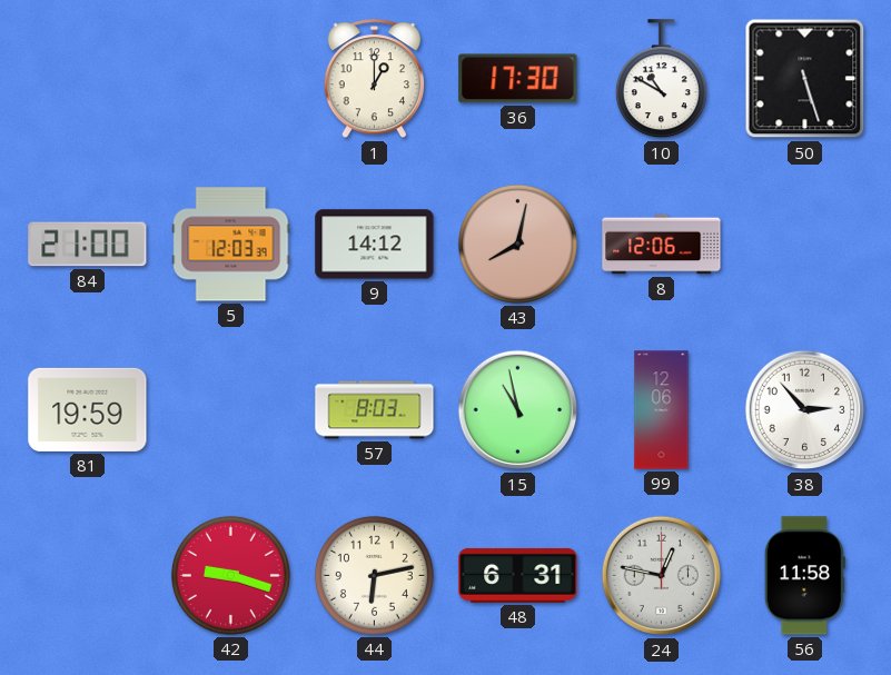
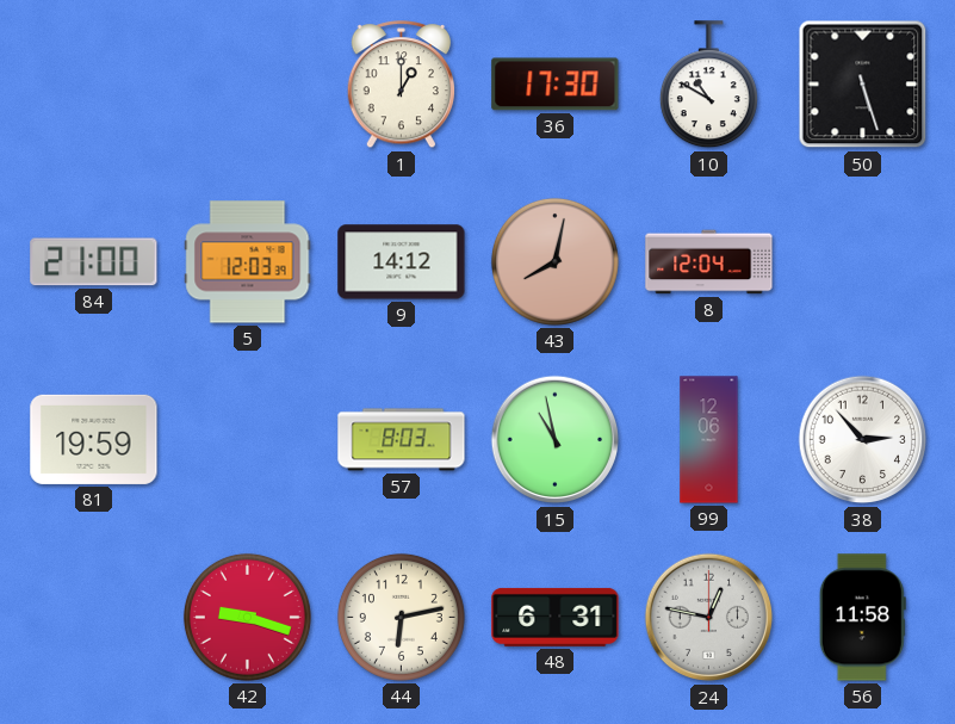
8: 12:06 -> 12:04 (709, 262)
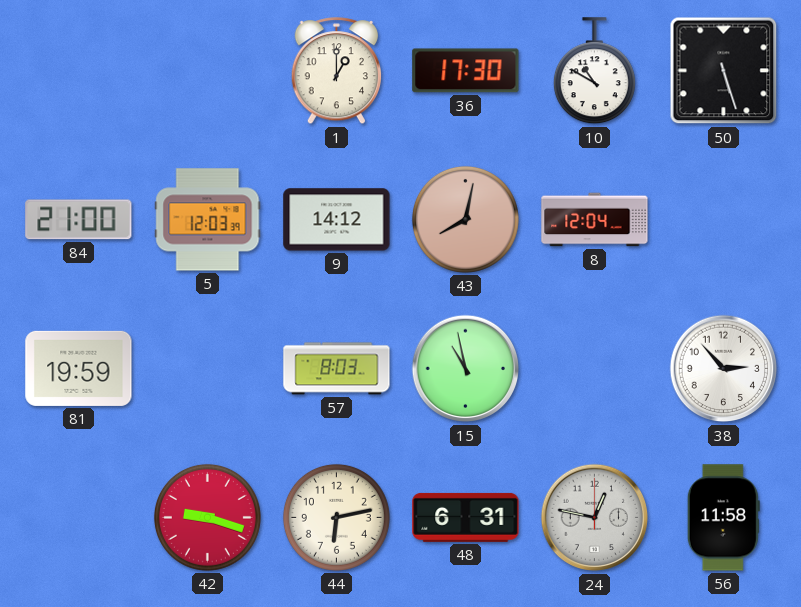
99: 12:06 -> none (709, 440)
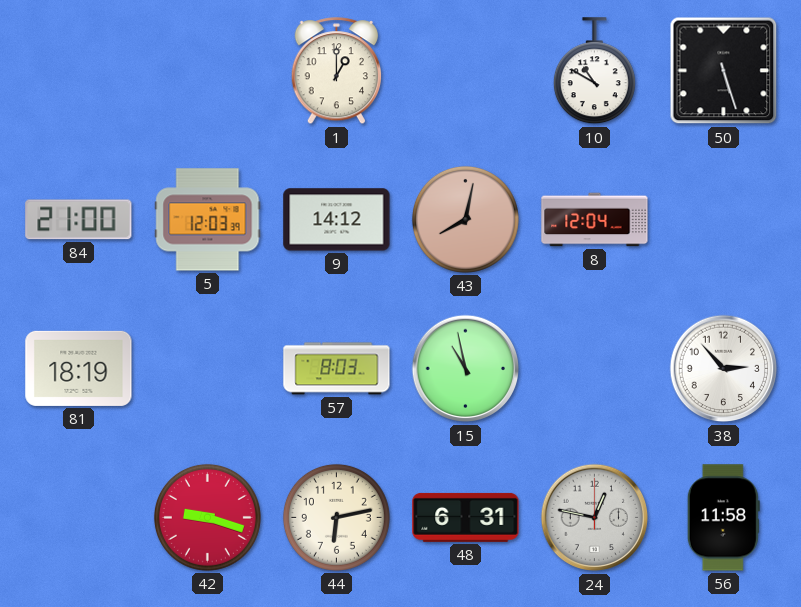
36: 17:30 -> none (466, 71)
81: 19:59 -> 18:19 (79, 368)
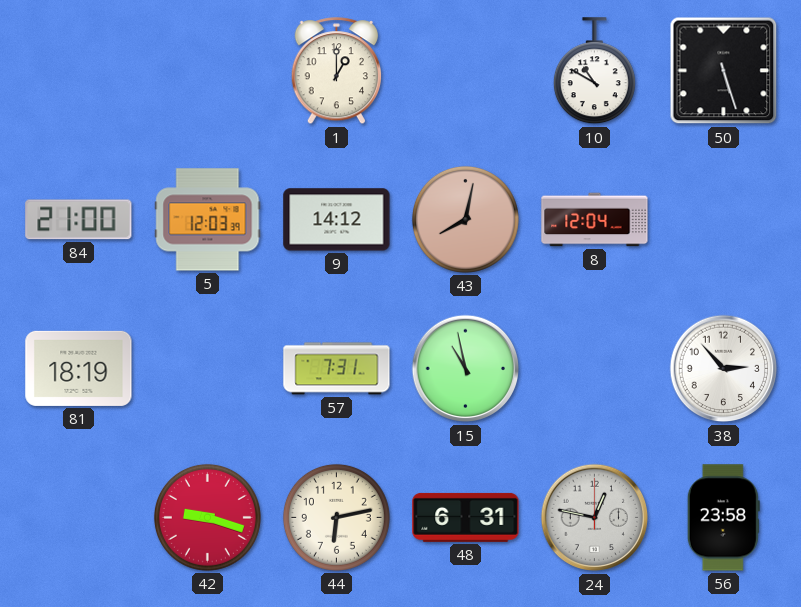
57: 8:03 -> 7:31 (337, 369)
56: 11:58 -> 23:58 (723, 518)
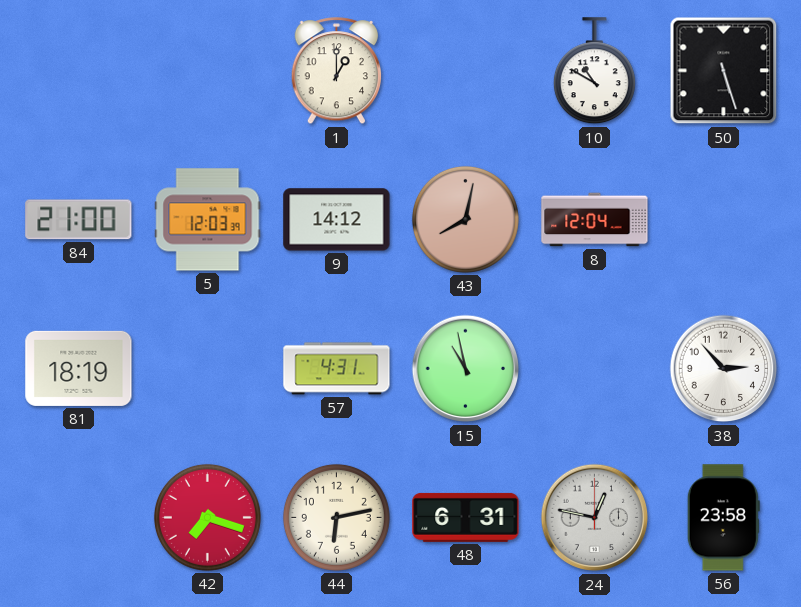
57: 7:31 -> 4:31 (337, 369)
42: 9:18 -> 7:18 (207, 517)
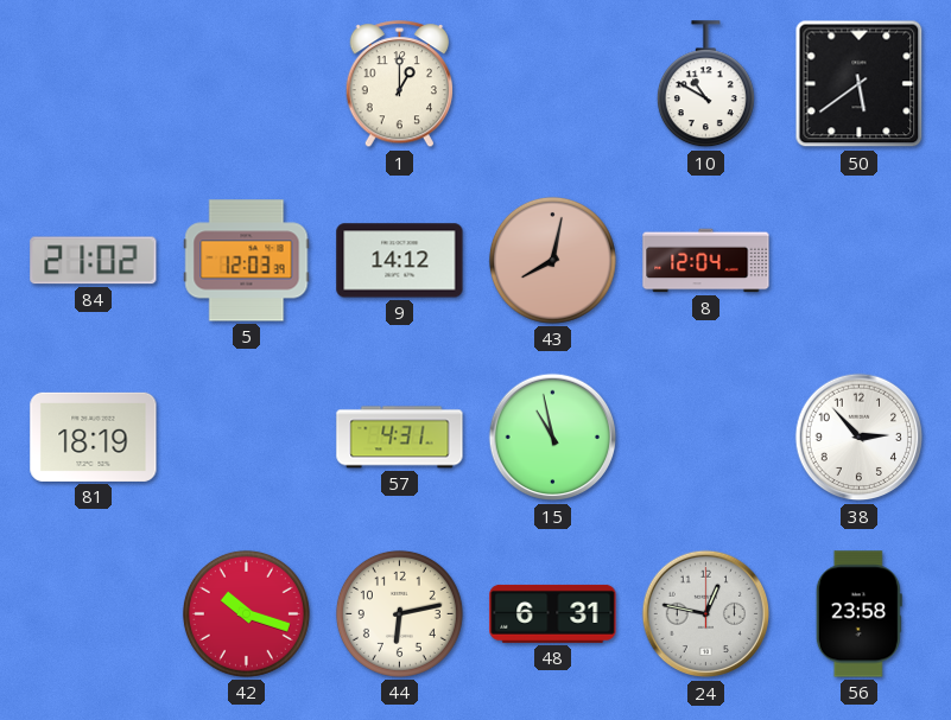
50: 5:27 -> 5:39 (860, 84)
84: 21:00 -> 21:02 (94, 261)
42: 7:18 -> 10:18 (246, 613)
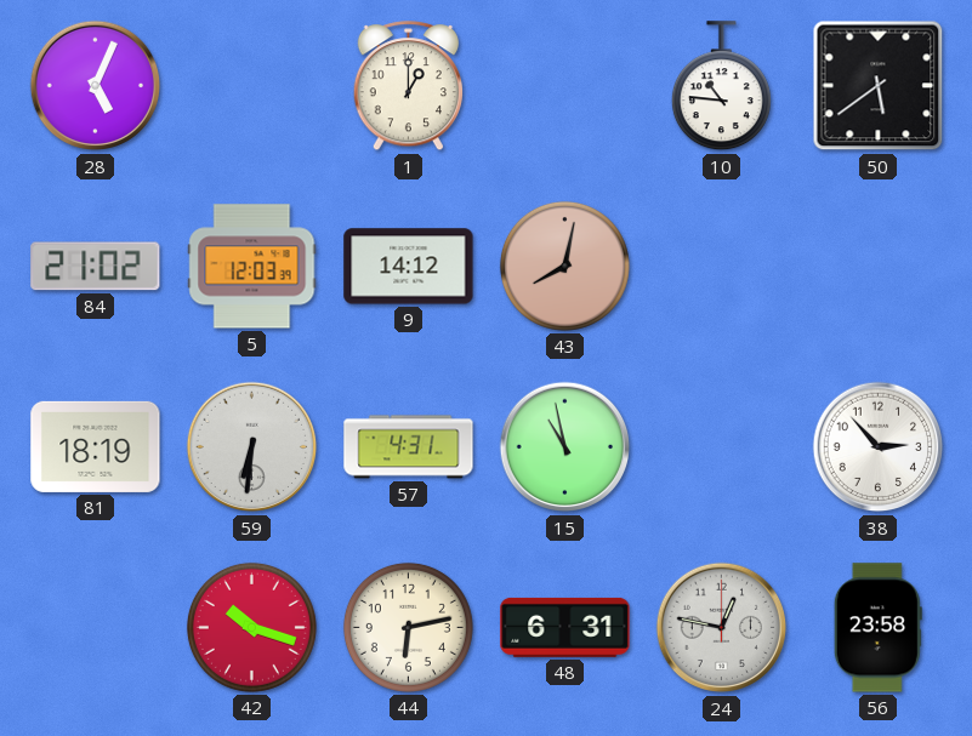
28: none -> 5:04 (96, 86)
10: 10:50 -> 10:46 (721, 86)
8: 12:04 -> none (706, 261)
59: none -> 6:31 (252, 447)
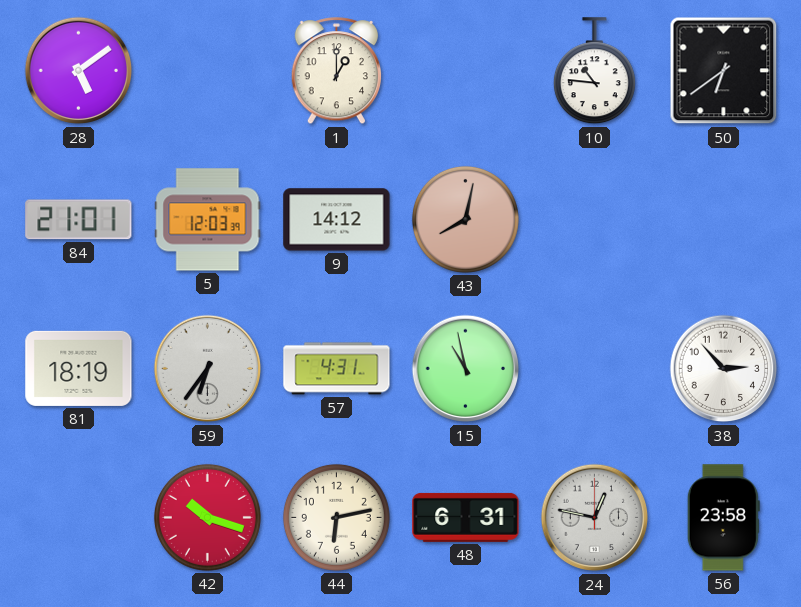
28: 5:04 -> 5:09 (79, 71)
50: 5:39 -> 6:39 (724, 71)
84: 21:02 -> 21:01 (79, 220)
59: 6:31 -> 6:36 (208, 369)
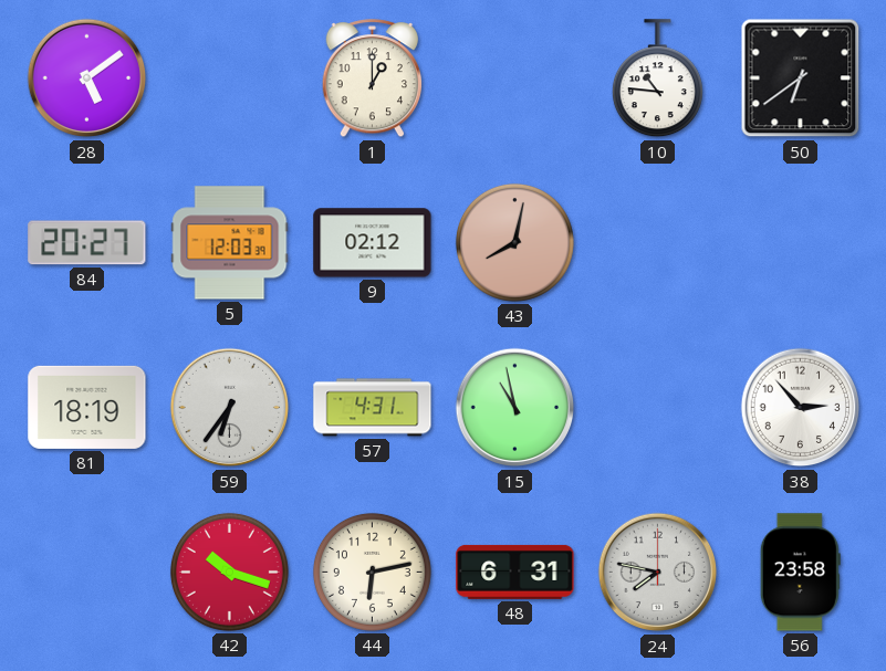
84: 21:01 -> 20:27 (87, 243)
9: 14:12 -> 02:12 (373, 243)
24: 12:47 -> 7:47 (658, 573)
